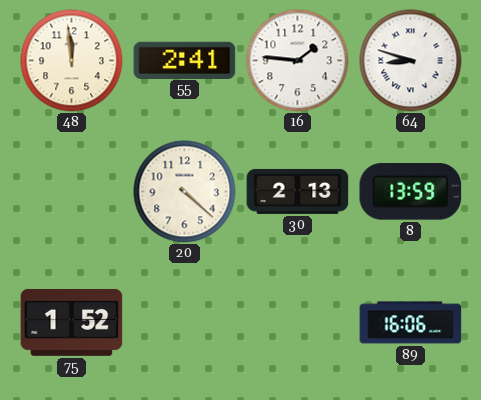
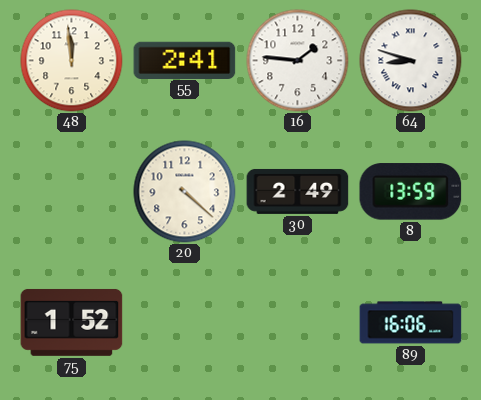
30: 2:13 -> 2:49 (298, 191)
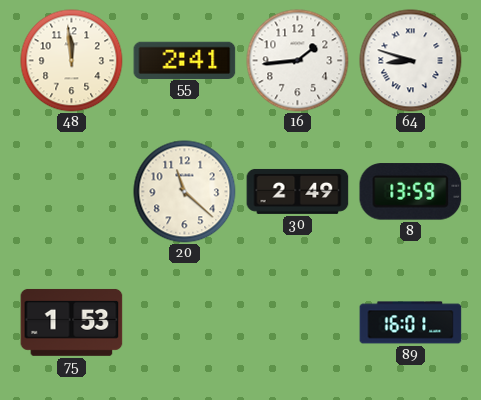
16: 1:46 -> 1:44 (298, 61)
20: 4:22 -> 11:22 (185, 192)
75: 1:52 -> 1:53 (72, 323)
89: 16:06 -> 16:01 (411, 323)
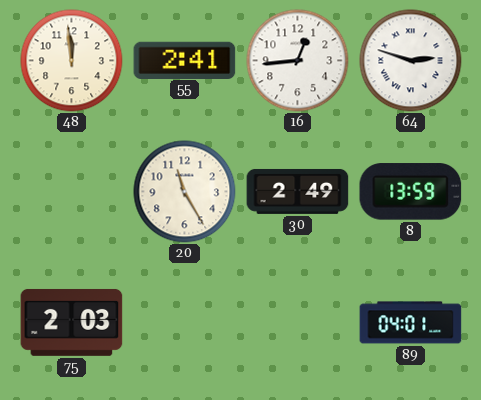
16: 1:44 -> 12:44 (298, 61)
64: 8:48 -> 2:48 (411, 61)
20: 11:22 -> 11:25 (185, 192)
75: 1:53 -> 2:03 (72, 323)
89: 16:01 -> 04:01 (411, 323)
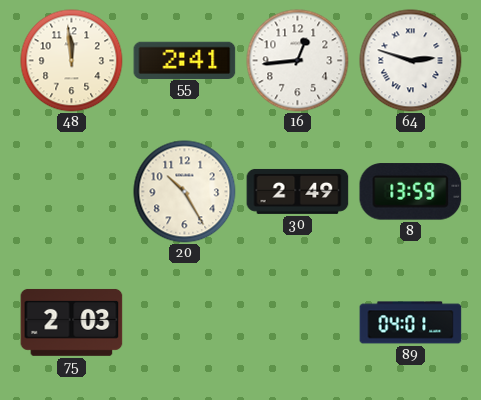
20: 11:25 -> 10:25 (185, 192)
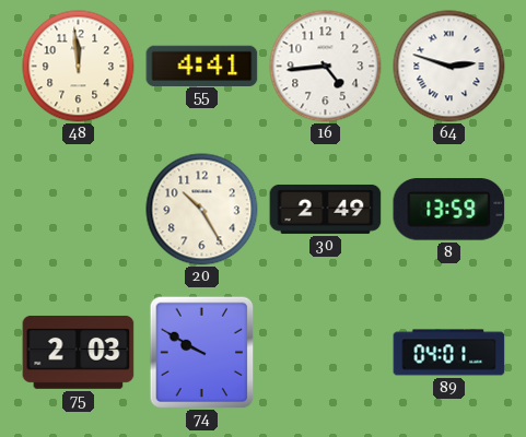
55: 2:41 -> 4:41 (202, 66)
16: 12:44 -> 4:44 (326, 67)
74: none -> 9:50 (202, 352)
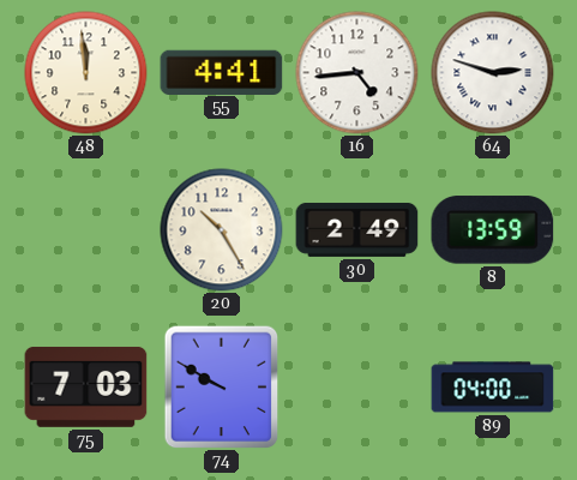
75: 2:03 -> 7:03 (86, 388)
89: 04:01 -> 04:00 (493, 388)
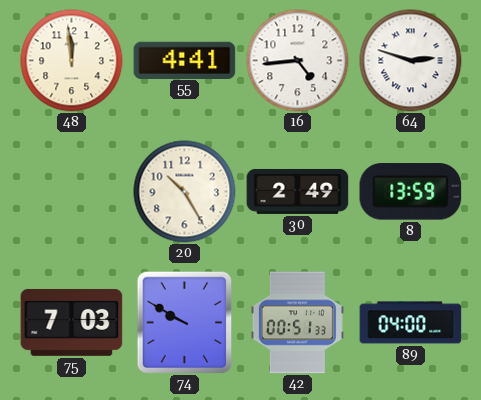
42: none -> 00:51 (297, 323)
